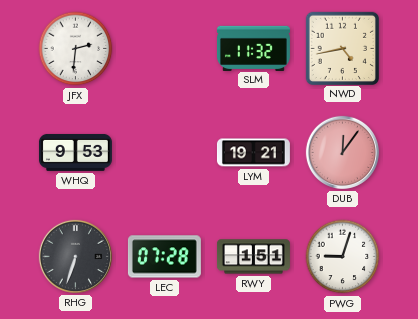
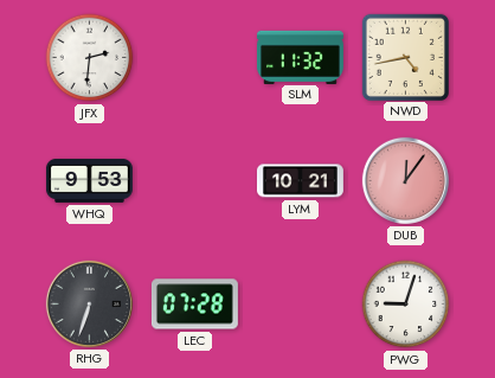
LYM: 19:21 -> 10:21 (300, 181)
RWY: 1:51 -> none (253, 257)
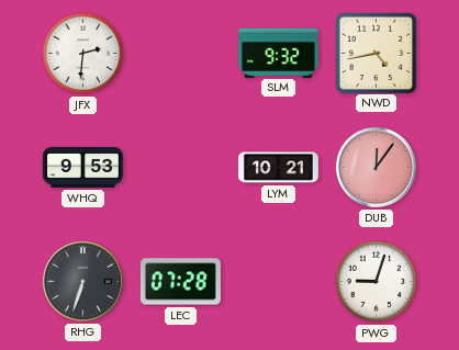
SLM: 11:32 -> 9:32 (278, 53)
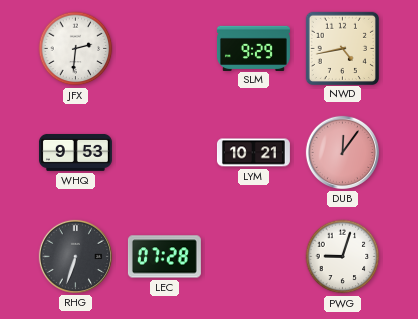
SLM: 9:32 -> 9:29 (253, 48)
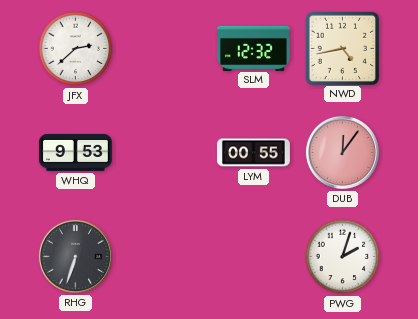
JFX: 2:31 -> 2:38 (76, 49)
SLM: 9:29 -> 12:32 (253, 48)
LYM: 10:21 -> 00:55 (253, 153)
LEC: 07:28 -> none (164, 257)
PWG: 9:03 -> 2:03 (343, 257)
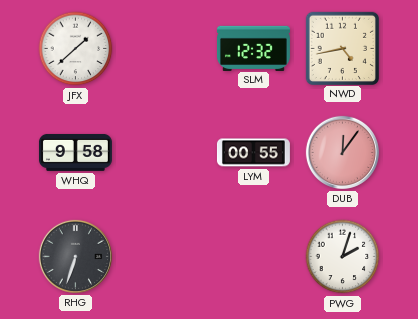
JFX: 2:38 -> 1:38 (76, 49)
WHQ: 9:53 -> 9:58 (75, 152)
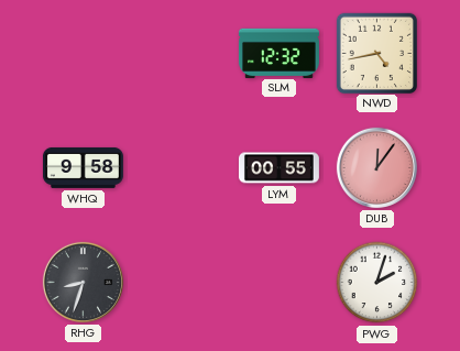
JFX: 1:38 -> none (76, 49)
RHG: 6:33 -> 8:33 (83, 282)
